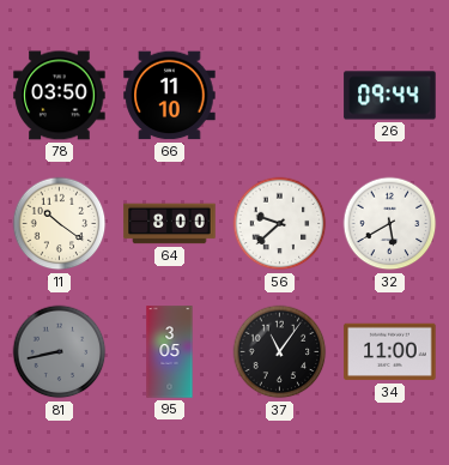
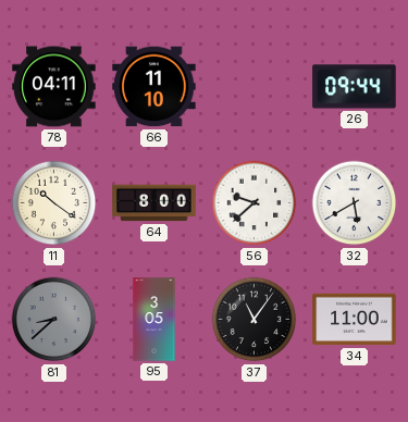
78: 03:50 -> 04:11 (54, 87)
81: 8:43 -> 8:38 (54, 320)
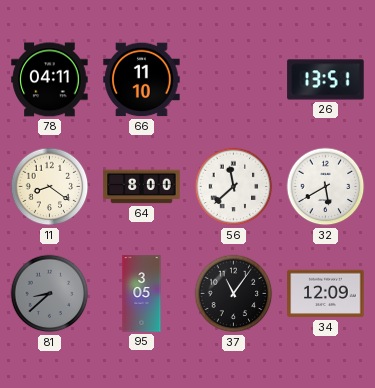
26: 09:44 -> 13:51 (326, 80)
11: 10:21 -> 8:21 (50, 187)
56: 9:38 -> 11:38 (234, 187)
34: 11:00 -> 12:09 (326, 294)
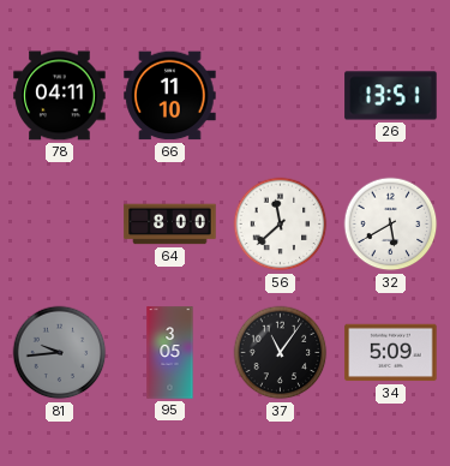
11: 8:21 -> none (50, 187)
81: 8:38 -> 9:44 (60, 353)
34: 12:09 -> 5:09 (391, 353)
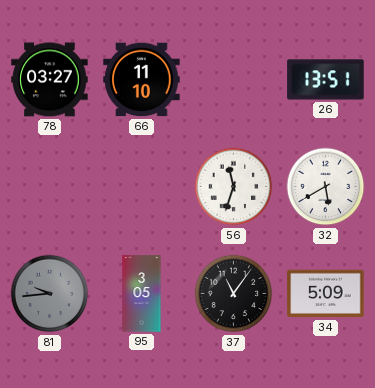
78: 04:11 -> 03:27 (50, 80)
64: 8:00 -> none (170, 225)
56: 11:38 -> 11:33 (234, 187)
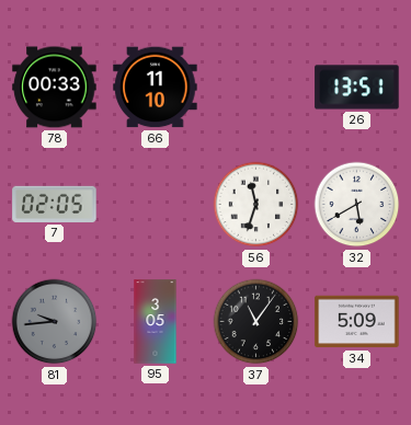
78: 03:27 -> 00:33 (55, 88)
7: none -> 02:05 (55, 204)
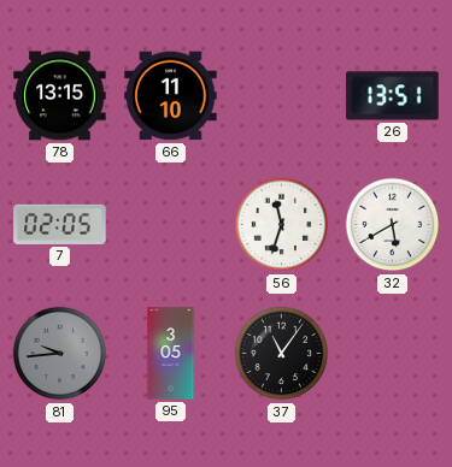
78: 00:33 -> 13:15 (60, 96)
34: 5:09 -> none (357, 322)
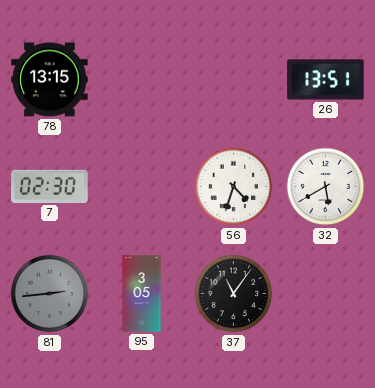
66: 11:10 -> none (171, 96)
7: 02:05 -> 02:30 (50, 186)
56: 11:33 -> 4:33 (234, 187)
81: 9:44 -> 2:44 (50, 294)
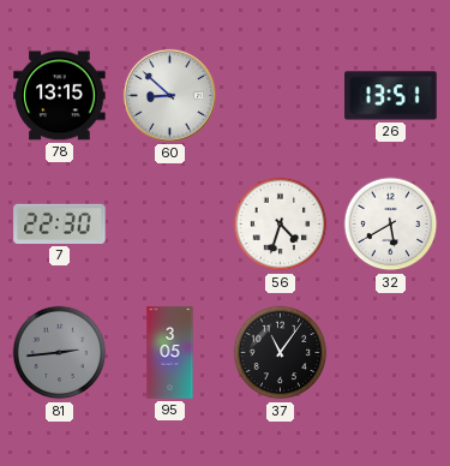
60: none -> 8:52 (169, 95)
7: 02:30 -> 22:30 (60, 223)
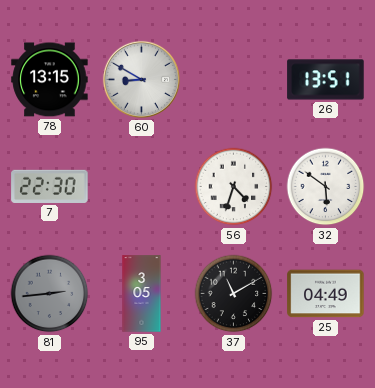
60: 8:52 -> 8:50 (141, 79)
32: 5:40 -> 5:51 (326, 187)
37: 11:06 -> 11:10 (234, 294)
25: none -> 04:49 (326, 294)
